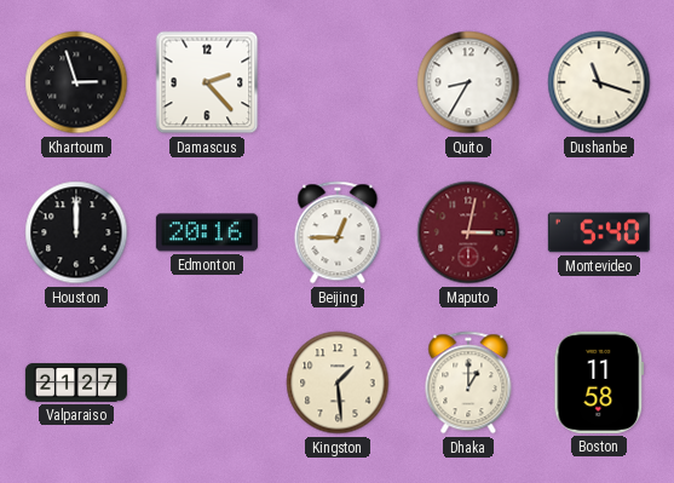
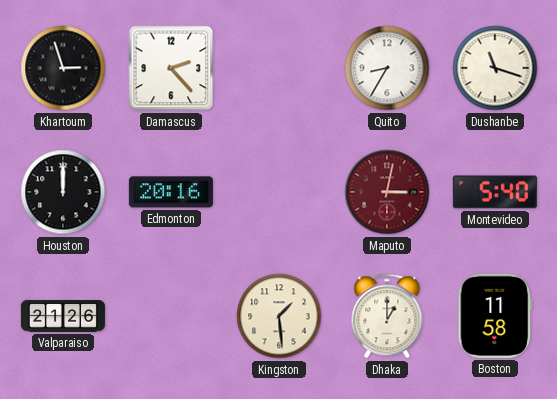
Beijing: 12:45 -> none (338, 232)
Valparaiso: 21:27 -> 21:26 (63, 316)
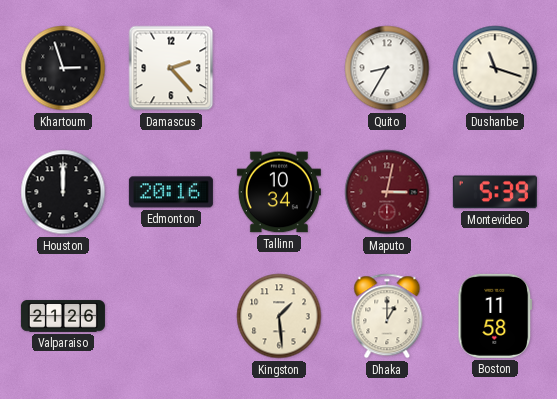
Tallinn: none -> 10:34 (279, 192)
Montevideo: 5:40 -> 5:39 (495, 192)
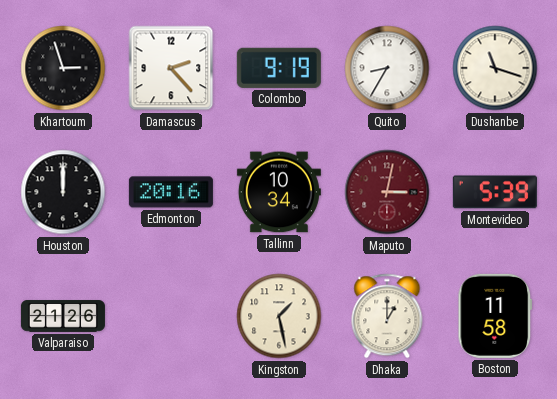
Colombo: none -> 9:19 (279, 68)
Kingston: 1:29 -> 1:28 (279, 316)
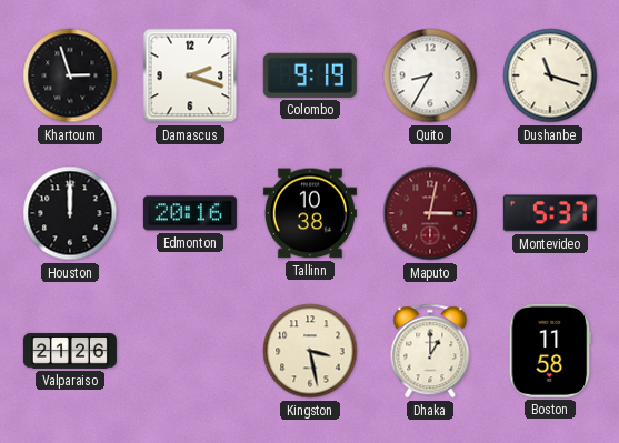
Damascus: 2:23 -> 2:18 (190, 75)
Tallinn: 10:34 -> 10:38 (310, 213)
Montevideo: 5:39 -> 5:37 (550, 213)
Kingston: 1:28 -> 3:28 (310, 351)
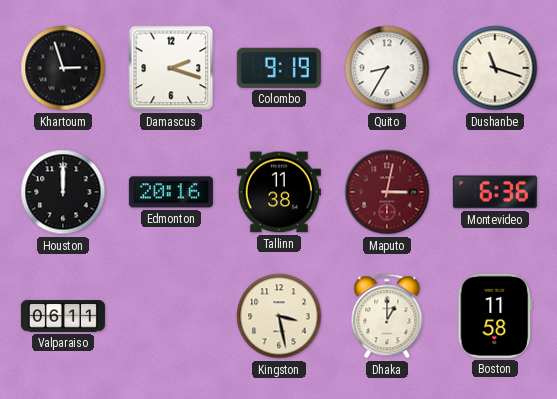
Tallinn: 10:38 -> 11:38 (279, 192)
Montevideo: 5:37 -> 6:36 (495, 192)
Valparaiso: 21:26 -> 06:11 (63, 316)
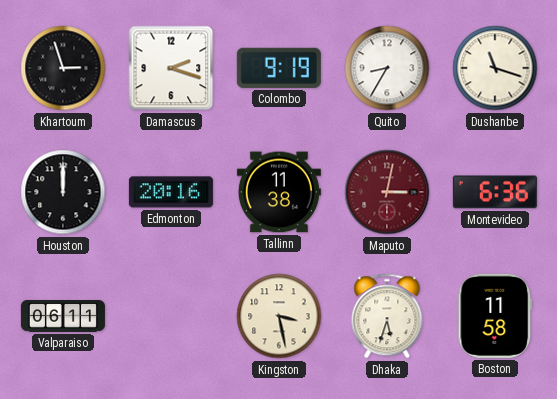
Dhaka: 1:00 -> 5:33 (387, 316)
